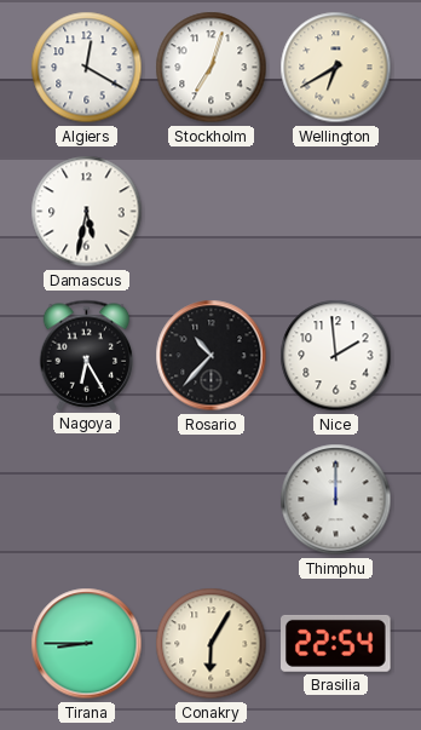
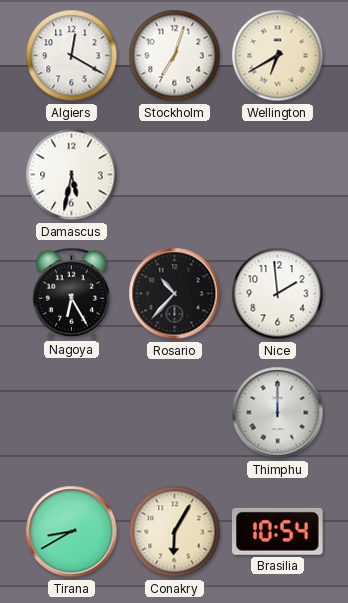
Tirana: 8:45 -> 8:40 (72, 532)
Brasilia: 22:54 -> 10:54 (278, 531)
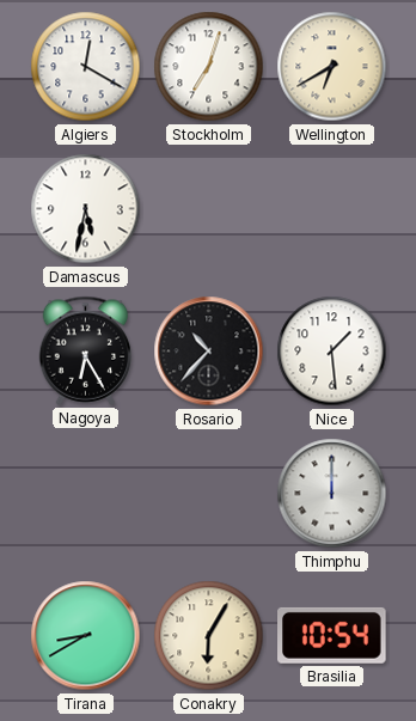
Nice: 1:59 -> 1:29 (332, 352)
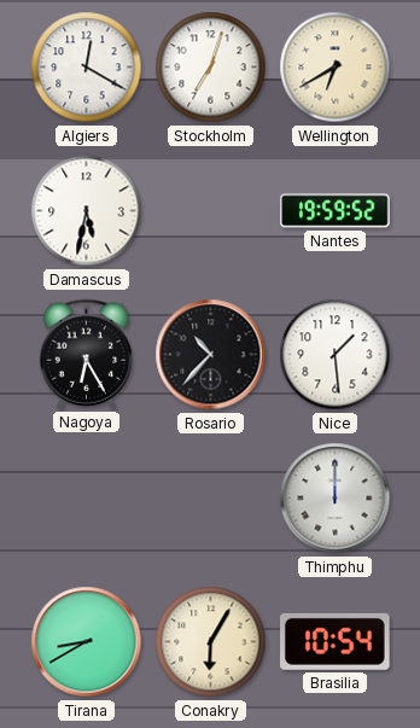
Nantes: none -> 19:59 (336, 211)
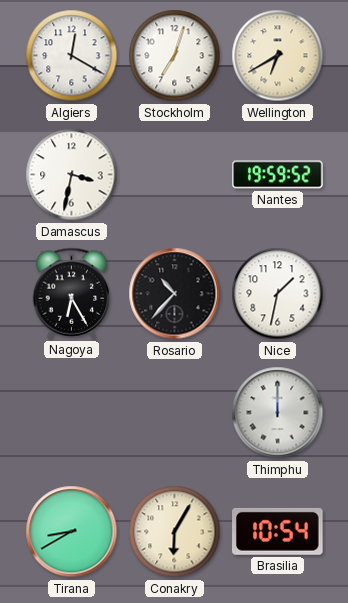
Damascus: 5:32 -> 3:32 (72, 175)
Nice: 1:29 -> 1:32 (278, 294)
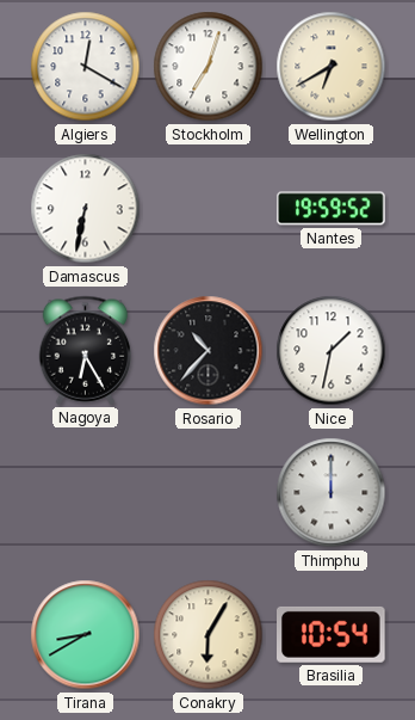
Damascus: 3:32 -> 6:32 (86, 209)
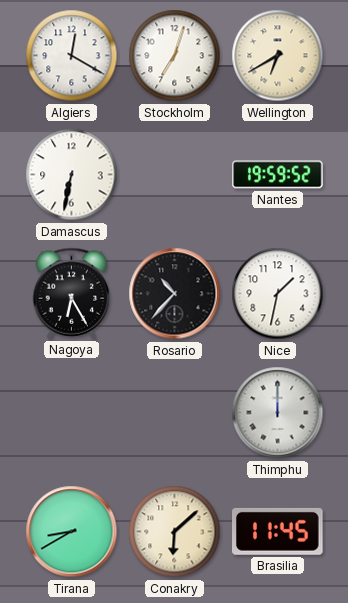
Conakry: 6:05 -> 6:08 (175, 532)
Brasilia: 10:54 -> 11:45 (278, 531)
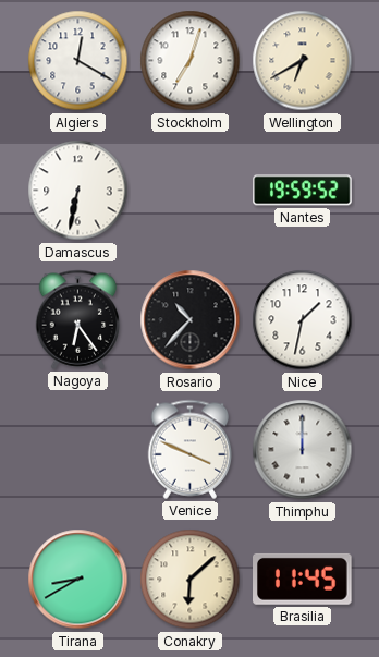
Nagoya: 6:25 -> 6:24 (78, 319)
Venice: none -> 3:49 (191, 449)
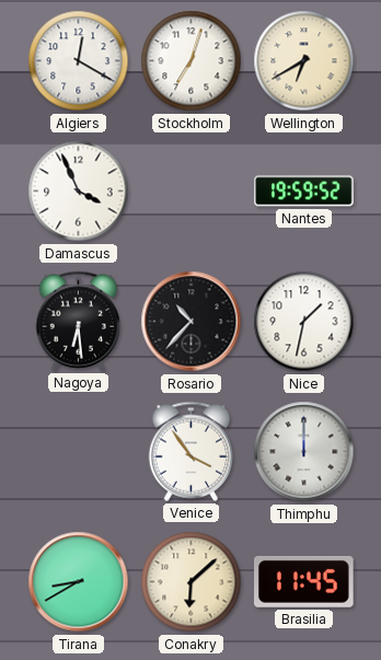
Damascus: 6:32 -> 3:56 (79, 192)
Nagoya: 6:24 -> 6:29 (79, 321)
Venice: 3:49 -> 3:54 (192, 451)
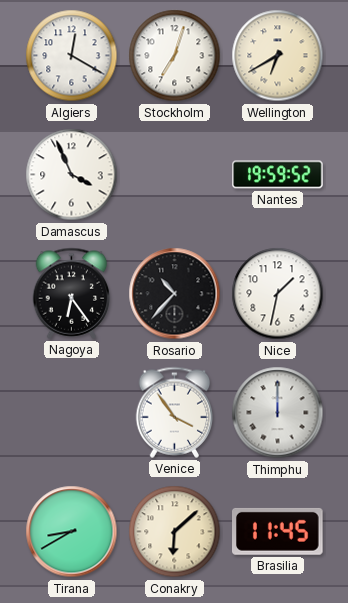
Nagoya: 6:29 -> 6:24 (72, 293)
